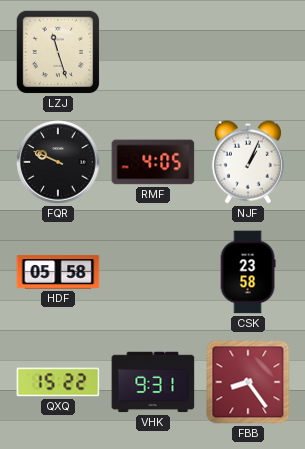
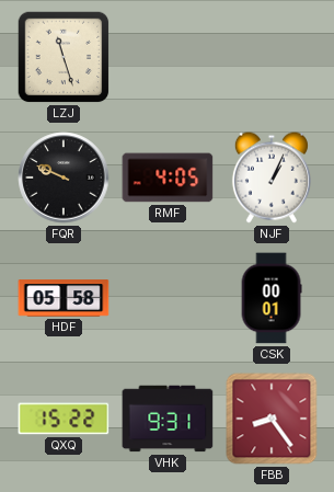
CSK: 23:58 -> 00:01 (272, 298)
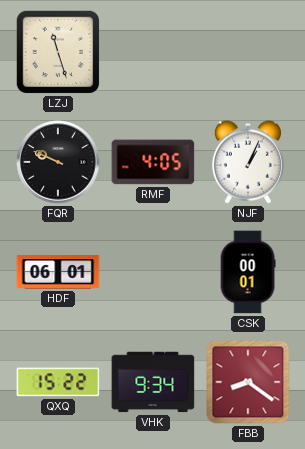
HDF: 05:58 -> 06:01 (58, 272)
VHK: 9:31 -> 9:34 (153, 382)
FBB: 8:24 -> 8:21 (248, 382)
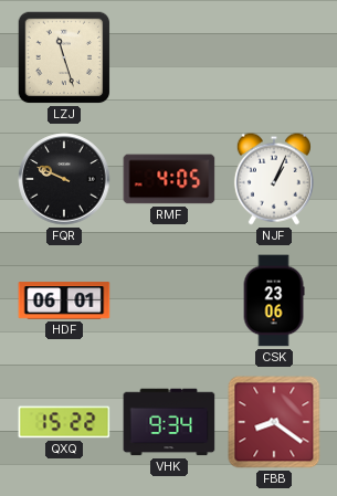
CSK: 00:01 -> 23:06 (274, 300)
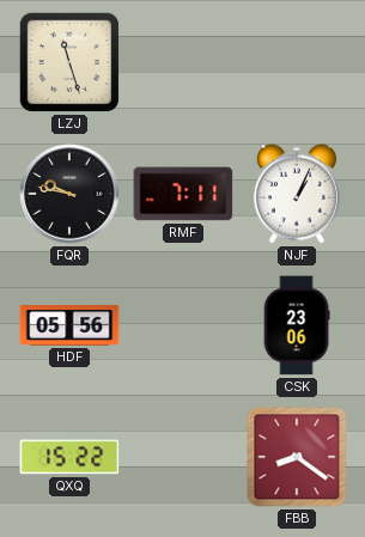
FQR: 9:49 -> 9:47 (69, 194)
RMF: 4:05 -> 7:11 (183, 194)
HDF: 06:01 -> 05:56 (69, 325)
VHK: 9:34 -> none (169, 422)
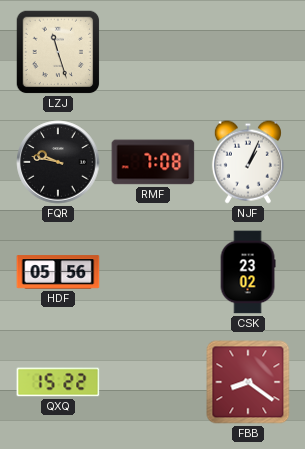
RMF: 7:11 -> 7:08 (153, 162)
CSK: 23:06 -> 23:02 (248, 272)
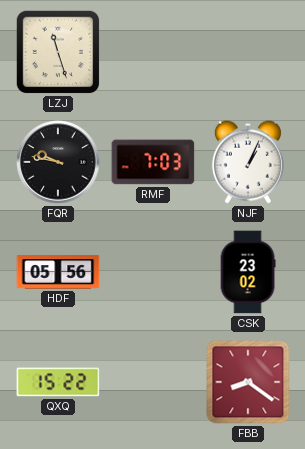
RMF: 7:08 -> 7:03 (153, 162)
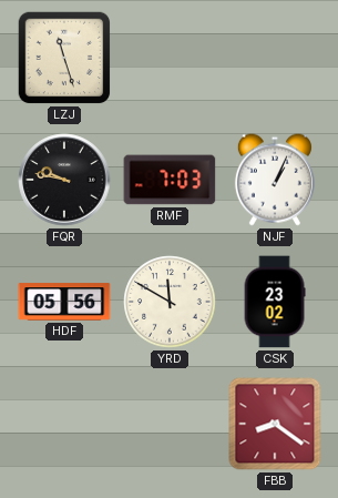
YRD: none -> 11:50 (170, 302)
QXQ: 15:22 -> none (58, 382)
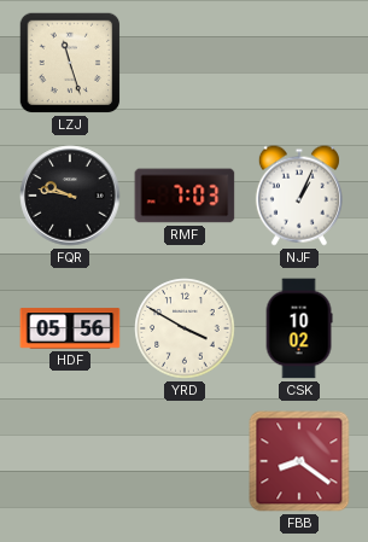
YRD: 11:50 -> 3:50 (185, 328)
CSK: 23:02 -> 10:02 (299, 328)
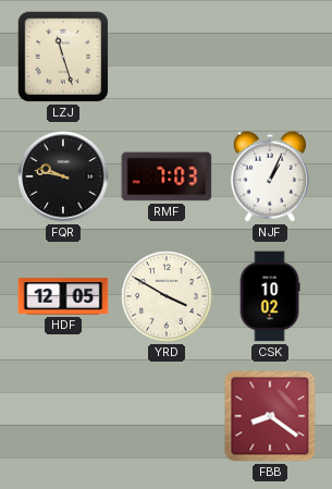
HDF: 05:56 -> 12:05 (63, 296)
